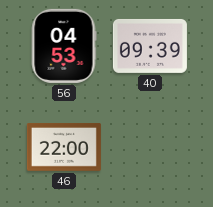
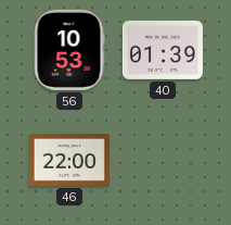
56: 04:53 -> 10:53 (69, 50)
40: 09:39 -> 01:39 (163, 50)
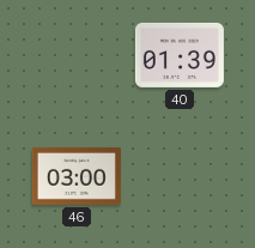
56: 10:53 -> none (69, 50)
46: 22:00 -> 03:00 (77, 177)
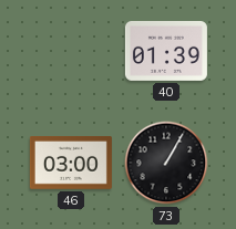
73: none -> 1:05 (166, 163)
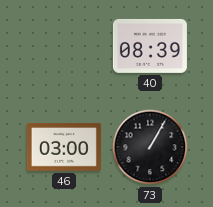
40: 01:39 -> 08:39 (150, 46)
